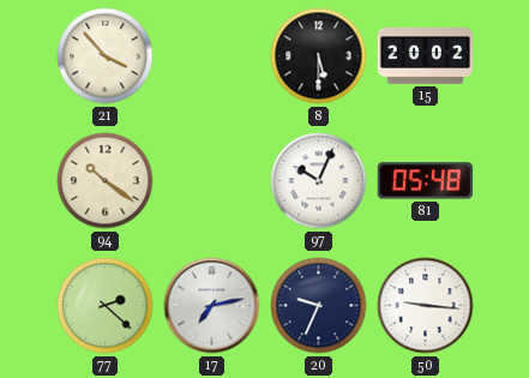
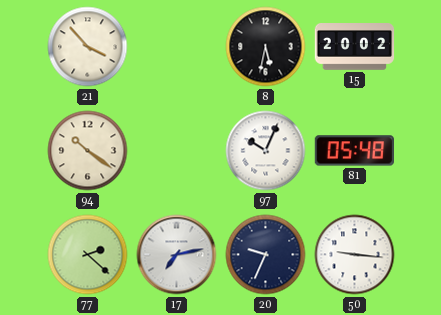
8: 5:30 -> 5:32 (266, 47)
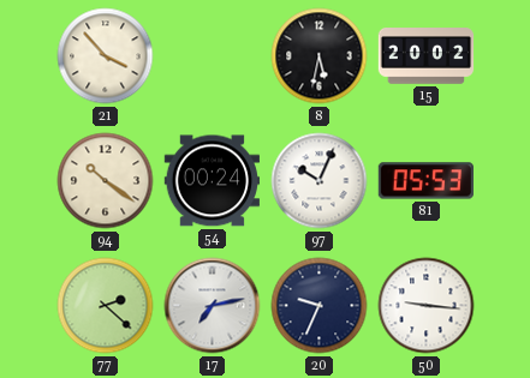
54: none -> 00:24 (212, 181)
81: 05:48 -> 05:53 (425, 181)
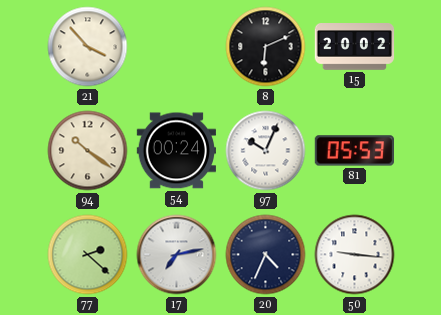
8: 5:32 -> 6:11 (266, 47)
20: 9:34 -> 4:34 (266, 255)
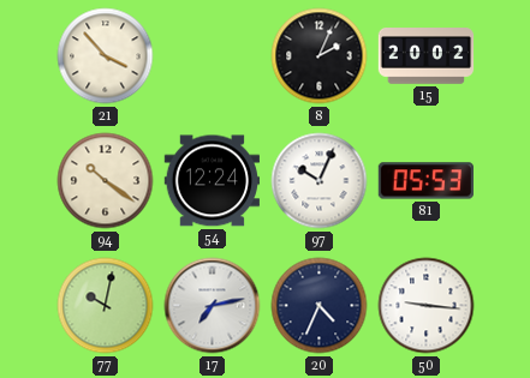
8: 6:11 -> 2:04 (320, 56)
54: 00:24 -> 12:24 (212, 181)
77: 2:22 -> 10:02 (106, 306)
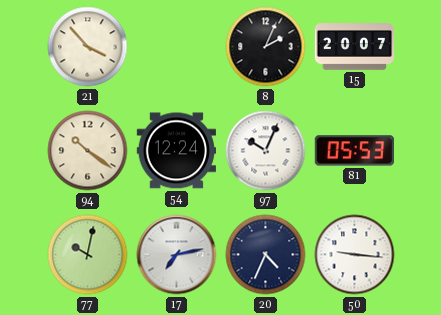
15: 20:02 -> 20:07 (355, 47)
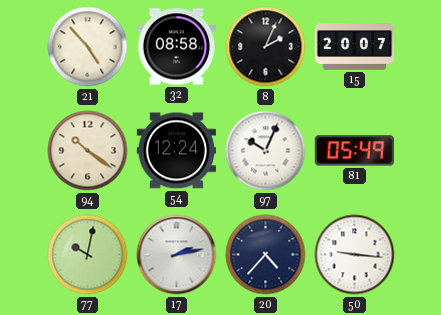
21: 3:53 -> 4:53 (88, 47)
32: none -> 08:58 (177, 47)
81: 05:53 -> 05:49 (354, 151)
17: 7:13 -> 2:13 (177, 255)
20: 4:34 -> 4:37 (266, 255)
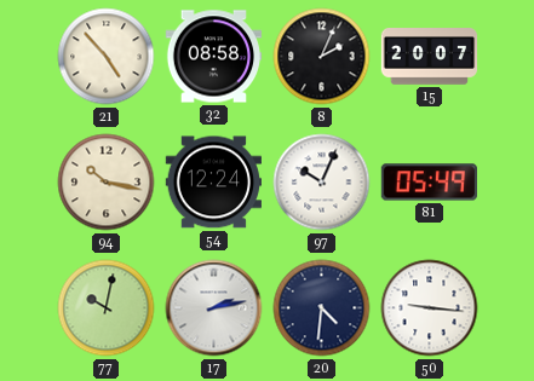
94: 10:21 -> 10:17 (107, 183)
20: 4:37 -> 4:31 (322, 308)
